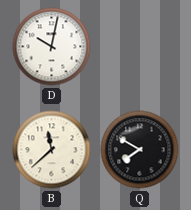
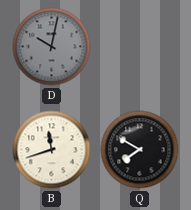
D dial: white -> grey (52, 47)
B: 11:38 -> 11:42 (52, 150)
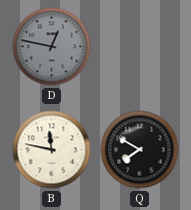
D: 10:02 -> 12:47 (52, 47)
B: 11:42 -> 11:47 (52, 150)
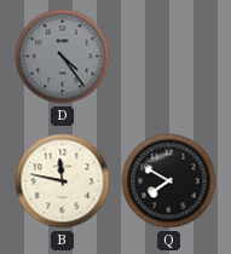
D: 12:47 -> 4:24 (63, 57)
